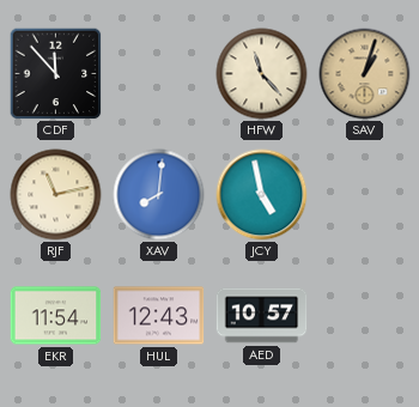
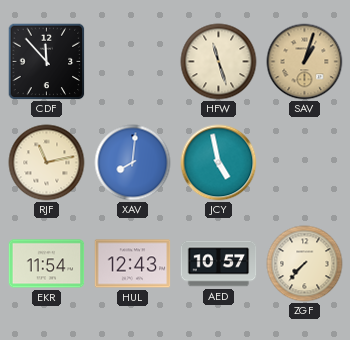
HFW: 11:23 -> 11:27 (219, 62)
ZGF: none -> 7:37 (305, 264)
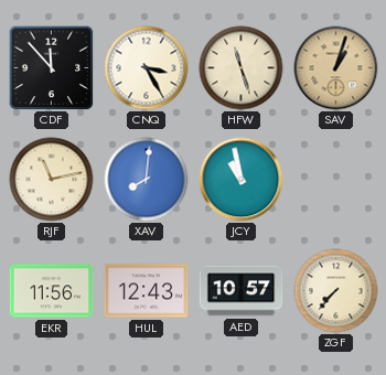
CNQ: none -> 3:25 (147, 68)
JCY: 4:58 -> 10:58 (242, 180)
EKR: 11:54 -> 11:56 (52, 291)
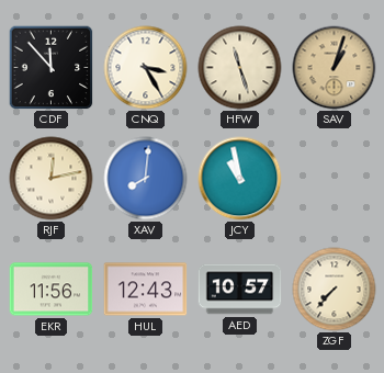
RJF: 11:13 -> 12:13 (52, 179)
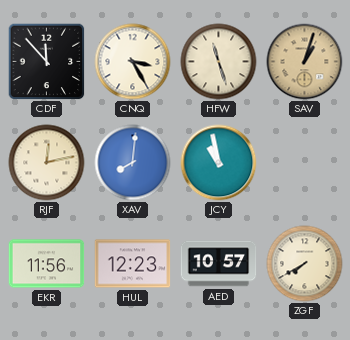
HUL: 12:43 -> 12:23 (133, 264)
ZGF: 7:37 -> 7:40 (305, 264)
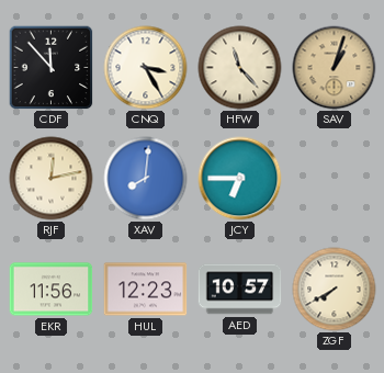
HFW: 11:27 -> 11:23 (240, 68)
JCY: 10:58 -> 6:45 (240, 179)
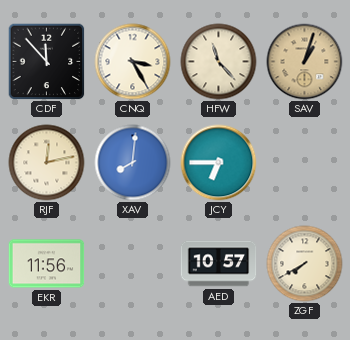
HUL: 12:23 -> none (146, 290)
